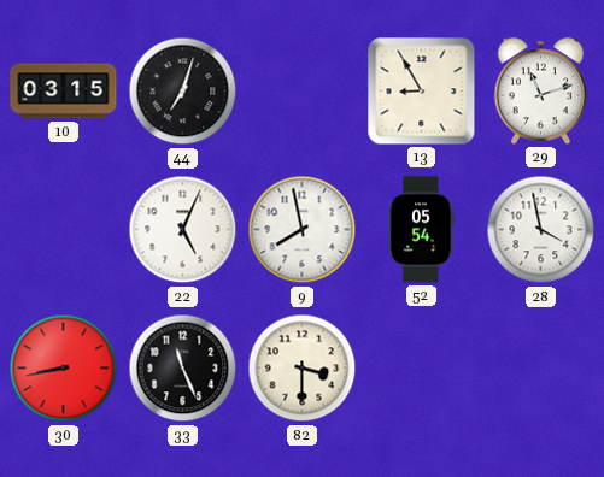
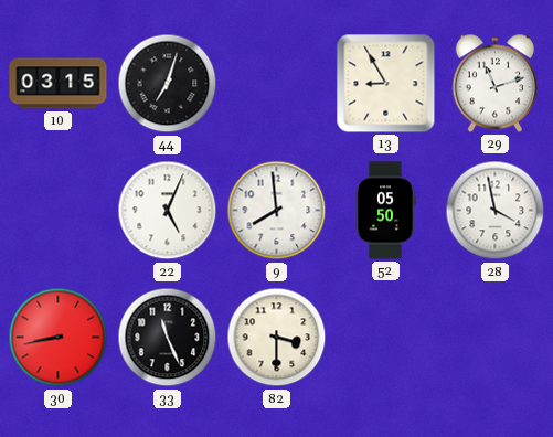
9: 7:58 -> 7:59 (277, 211)
52: 05:54 -> 05:50 (385, 211)
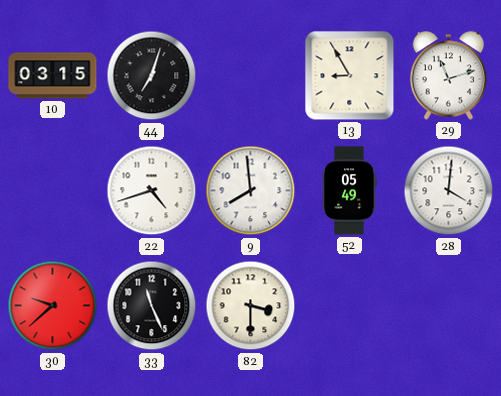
22: 5:04 -> 4:42 (152, 191)
52: 05:50 -> 05:49 (349, 191)
28: 3:58 -> 4:01 (449, 191)
30: 8:43 -> 9:38 (53, 306)
